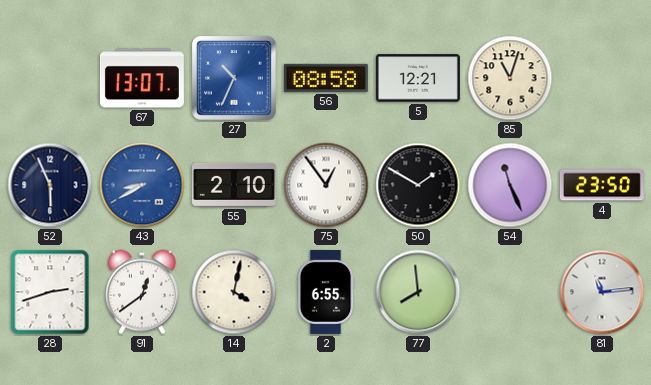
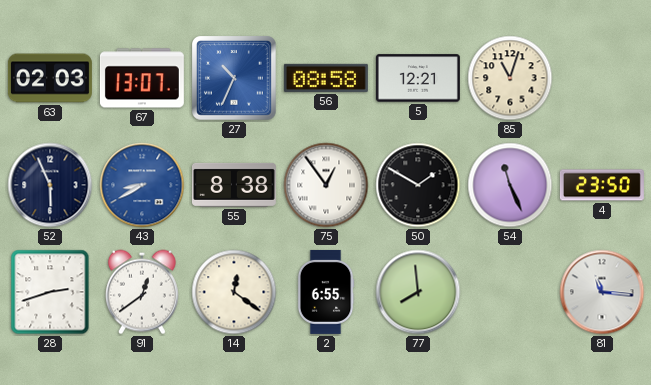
63: none -> 02:03 (50, 78)
55: 2:10 -> 8:38 (234, 185)
14: 4:02 -> 12:21 (234, 292)
81: 11:14 -> 11:16 (602, 292)
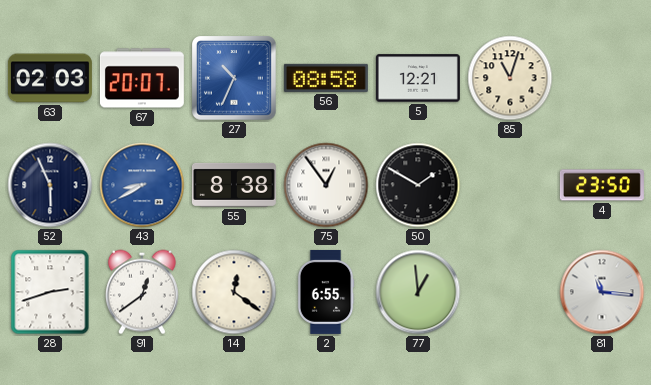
67: 13:07 -> 20:07 (142, 78)
54: 11:26 -> none (510, 185)
77: 7:59 -> 12:59 (418, 292)
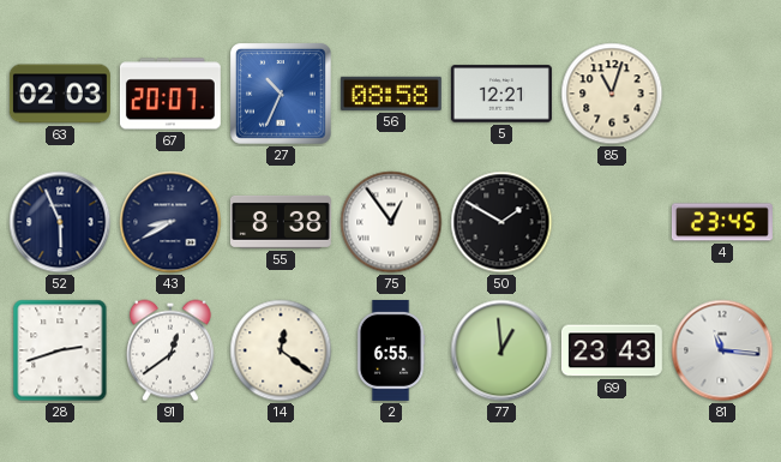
43 dial: blue -> navy (170, 222)
4: 23:50 -> 23:45 (722, 222)
69: none -> 23:43 (612, 350)
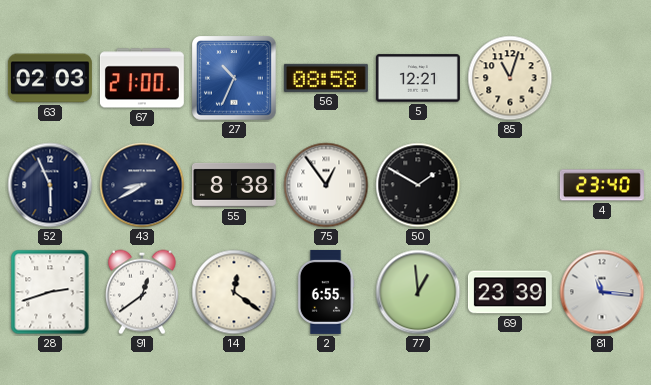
67: 20:07 -> 21:00 (142, 78)
4: 23:45 -> 23:40 (602, 185)
69: 23:43 -> 23:39 (510, 292)
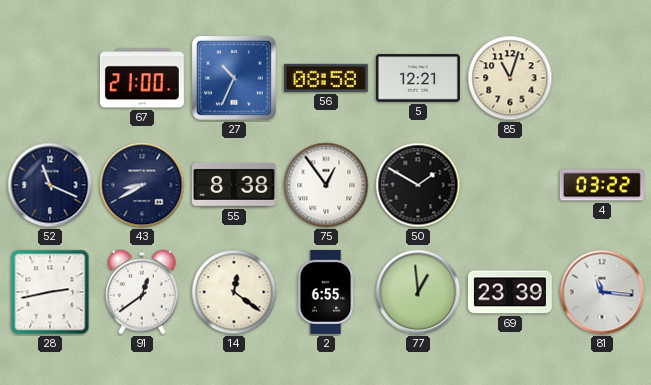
63: 02:03 -> none (50, 78)
52: 5:56 -> 11:19 (50, 185)
4: 23:40 -> 03:22 (602, 185)
28: 2:42 -> 2:43 (50, 292)
